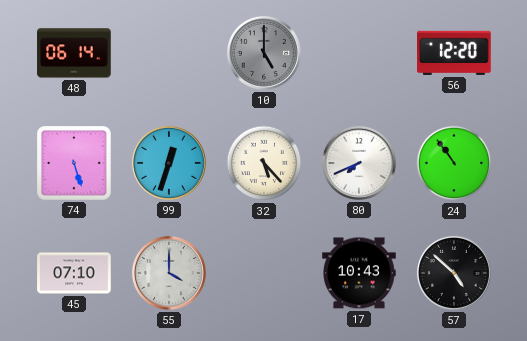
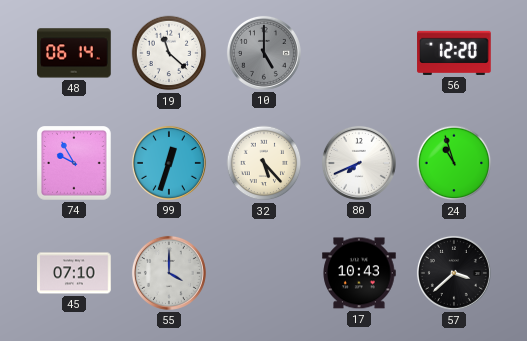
19: none -> 11:22 (169, 53)
74: 5:27 -> 9:55 (75, 164)
24: 10:54 -> 10:57 (454, 163)
57: 4:52 -> 3:38 (454, 273)
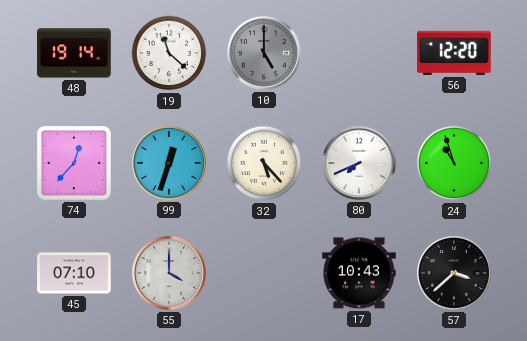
48: 06:14 -> 19:14 (74, 53)
74: 9:55 -> 12:37 (75, 164)
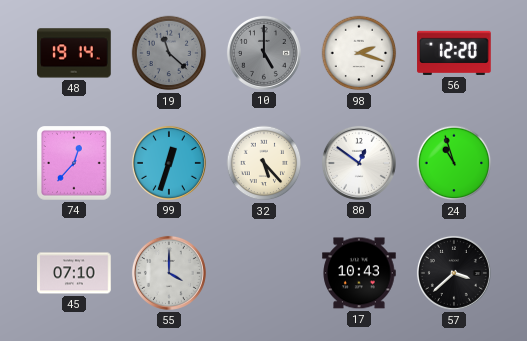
19 dial: white -> grey (169, 53)
98: none -> 2:18 (359, 53)
80: 7:41 -> 12:51 (359, 163)
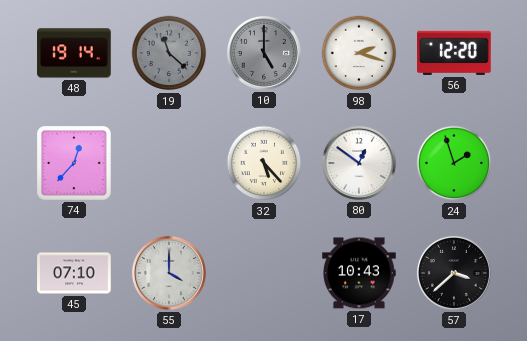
99: 12:33 -> none (169, 163)
24: 10:57 -> 1:57 (454, 163)
